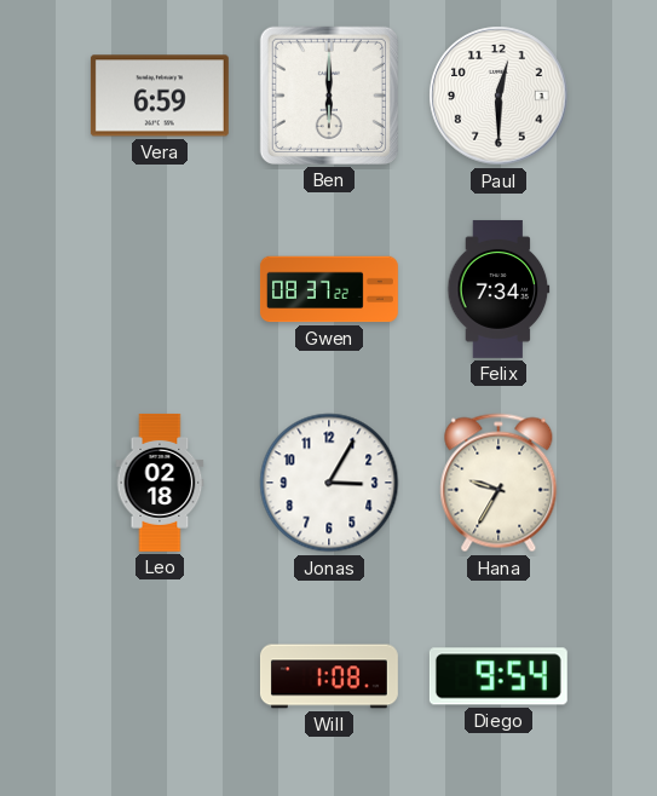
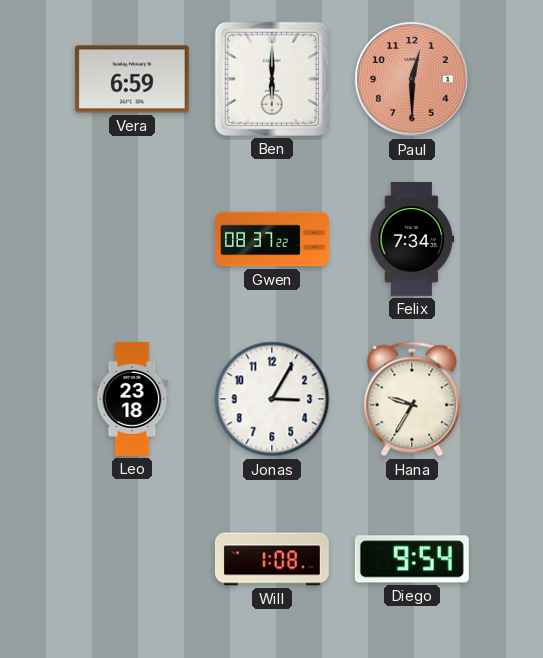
Paul dial: white -> salmon (412, 79)
Leo: 02:18 -> 23:18 (132, 399)
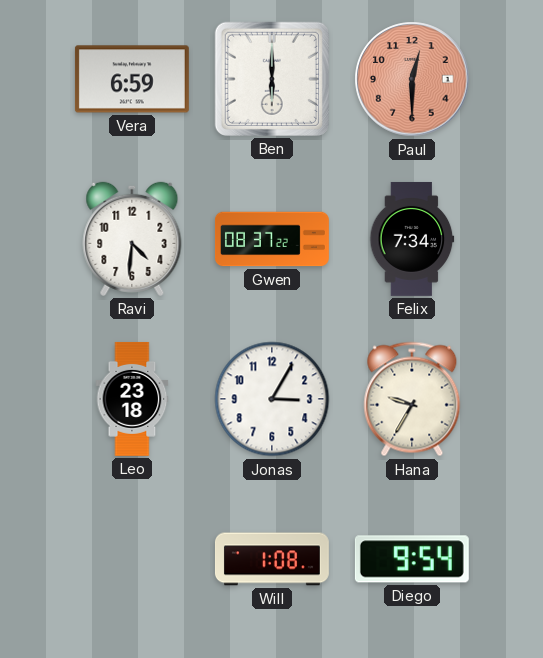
Ravi: none -> 4:31 (132, 239)
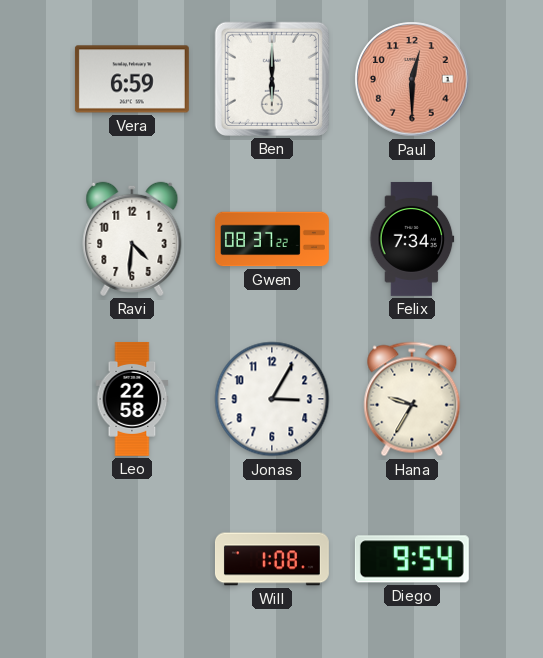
Leo: 23:18 -> 22:58 (132, 399)
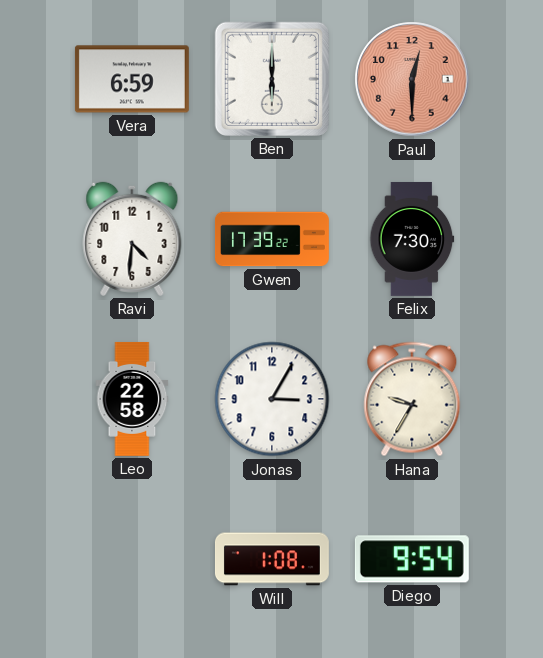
Gwen: 08:37 -> 17:39 (272, 239)
Felix: 7:34 -> 7:30 (412, 239)
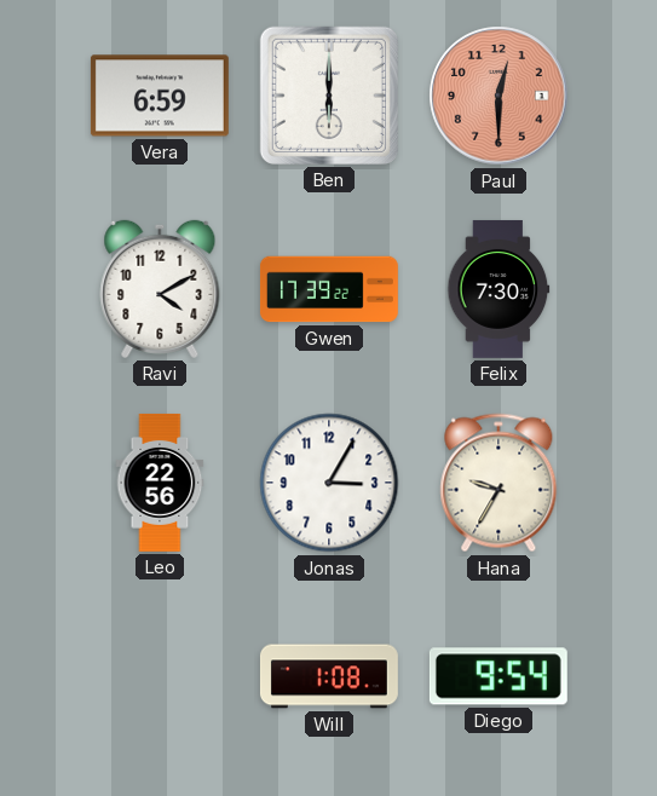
Ravi: 4:31 -> 4:10 (160, 289)
Leo: 22:58 -> 22:56 (160, 483)
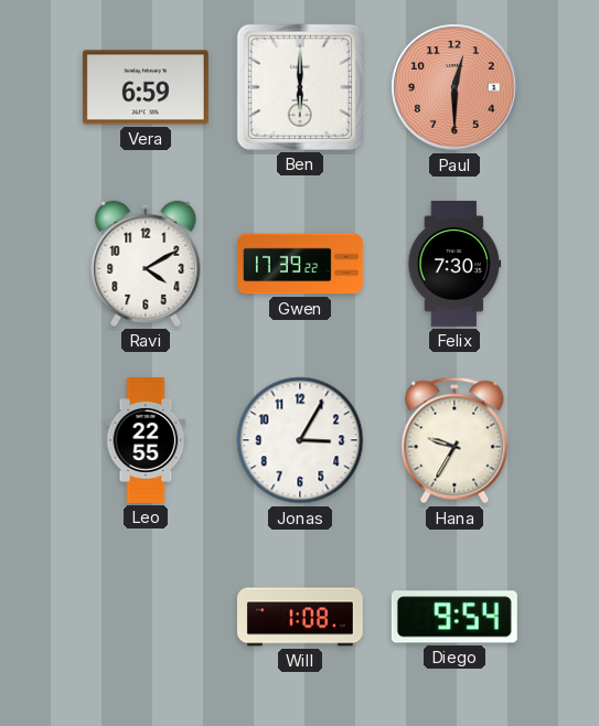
Leo: 22:56 -> 22:55 (146, 440)
